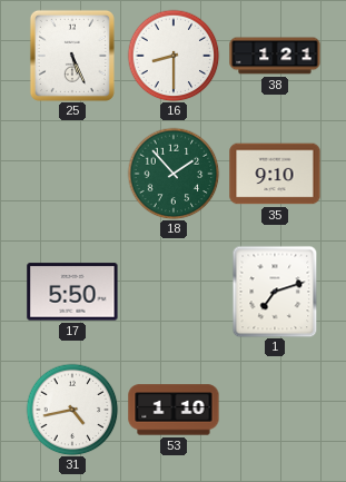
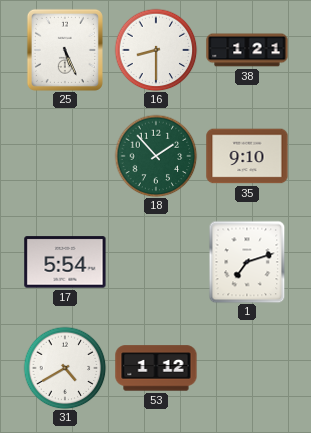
17: 5:50 -> 5:54 (65, 262)
31: 4:43 -> 4:40 (65, 368)
53: 1:10 -> 1:12 (156, 368)
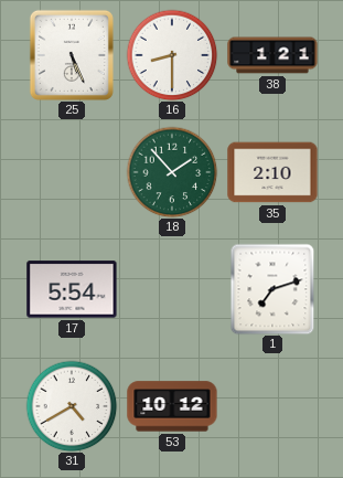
35: 9:10 -> 2:10 (272, 172)
53: 1:12 -> 10:12 (172, 406)
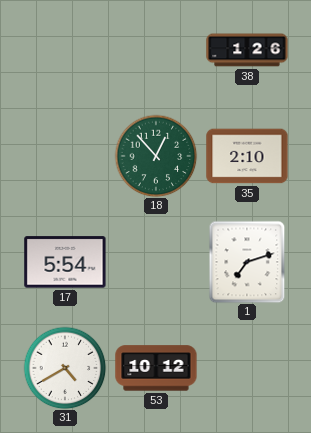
25: 5:26 -> none (72, 55)
16: 8:30 -> none (172, 55)
38: 1:21 -> 1:26 (247, 50)
18: 1:53 -> 12:53 (156, 156)
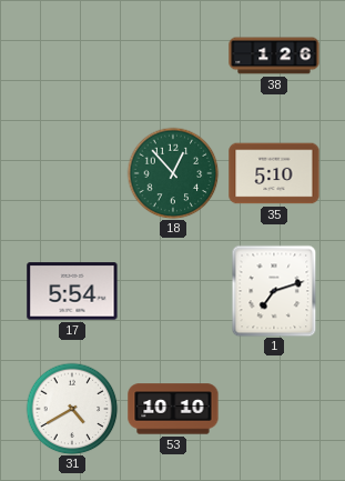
35: 2:10 -> 5:10 (274, 173)
53: 10:12 -> 10:10 (173, 409)
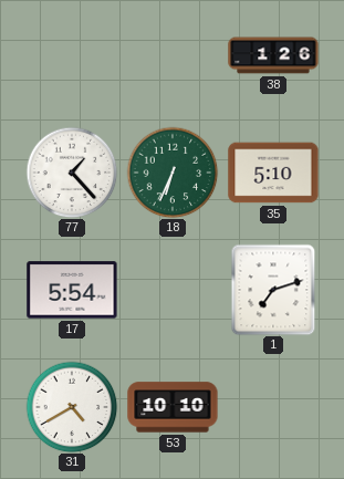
77: none -> 1:23 (72, 173)
18: 12:53 -> 6:34 (173, 173)
